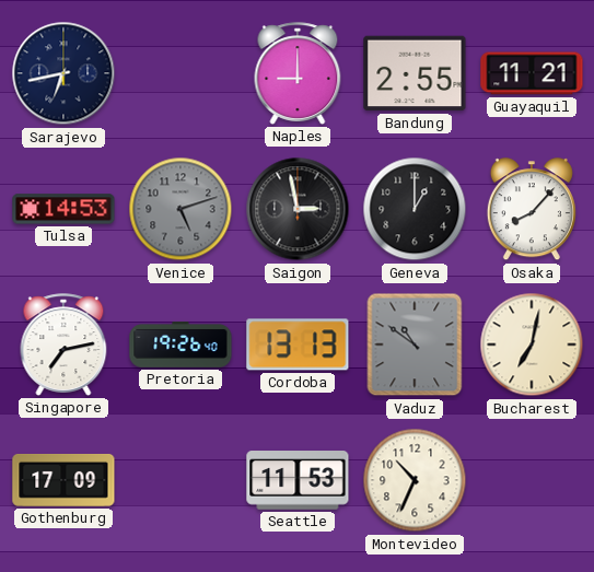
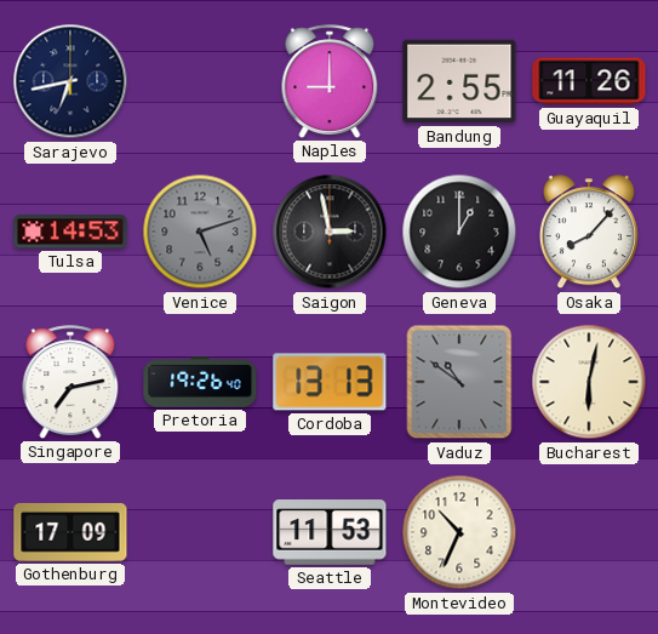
Guayaquil: 11:21 -> 11:26 (589, 81)
Bucharest: 7:02 -> 6:02 (589, 382)
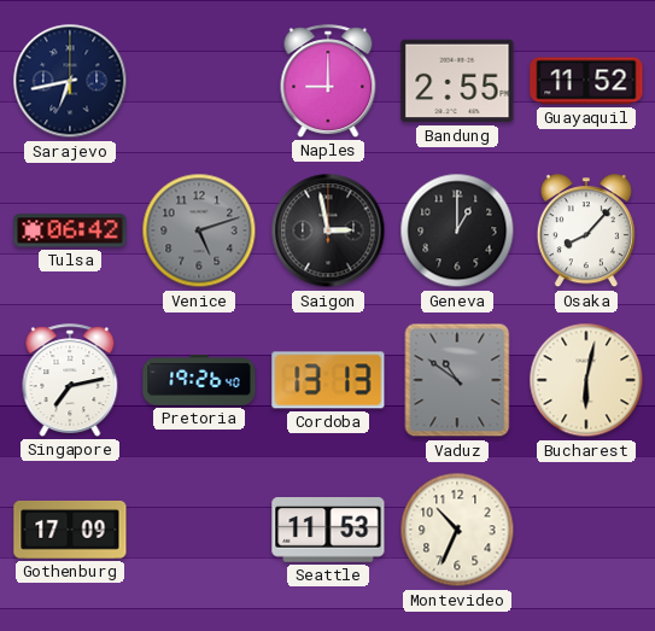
Guayaquil: 11:26 -> 11:52 (586, 81)
Tulsa: 14:53 -> 06:42 (70, 230)
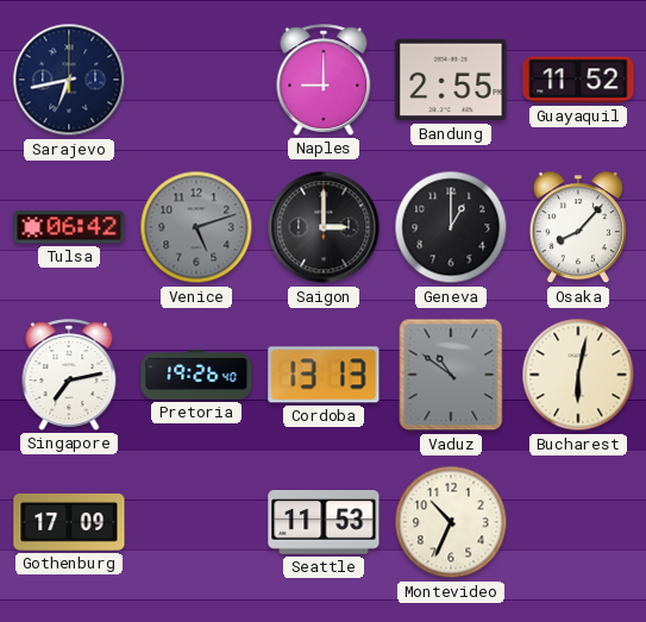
Saigon: 2:58 -> 3:00 (324, 227)
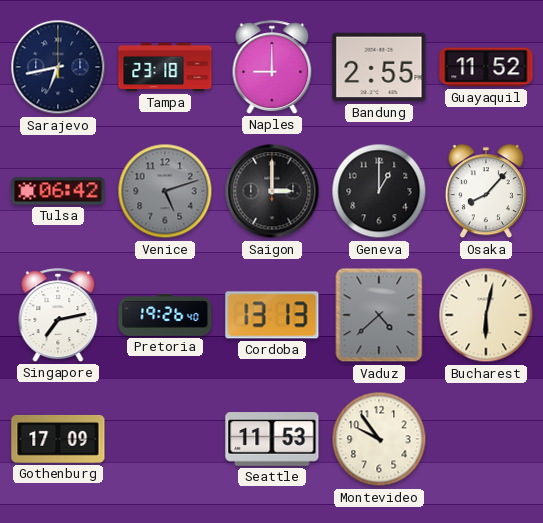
Tampa: none -> 23:18 (165, 67)
Vaduz: 10:51 -> 4:38 (379, 315)
Montevideo: 10:34 -> 9:54 (379, 439)
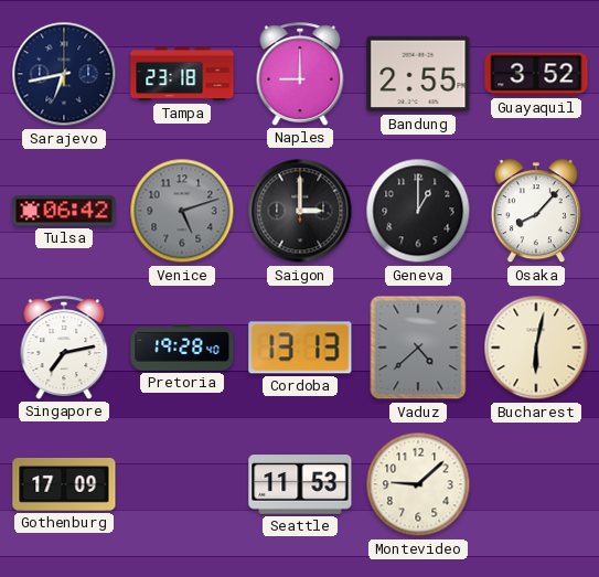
Guayaquil: 11:52 -> 3:52 (536, 74)
Pretoria: 19:26 -> 19:28 (182, 348)
Montevideo: 9:54 -> 9:08 (418, 484)
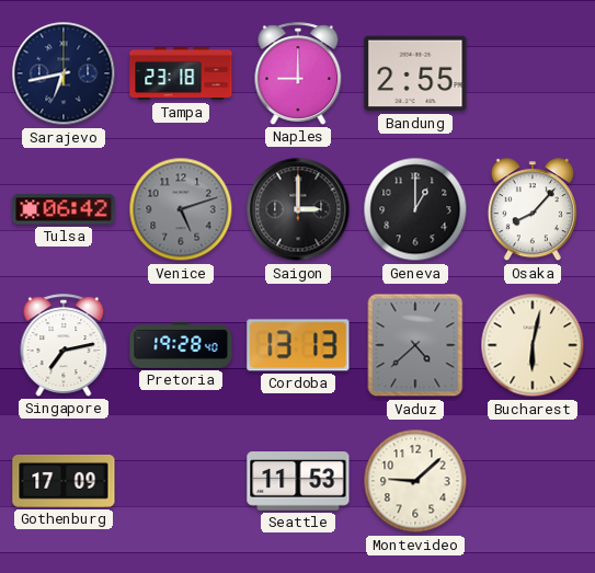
Guayaquil: 3:52 -> none (536, 74)
